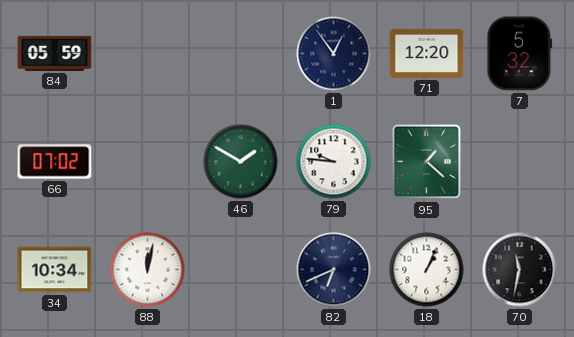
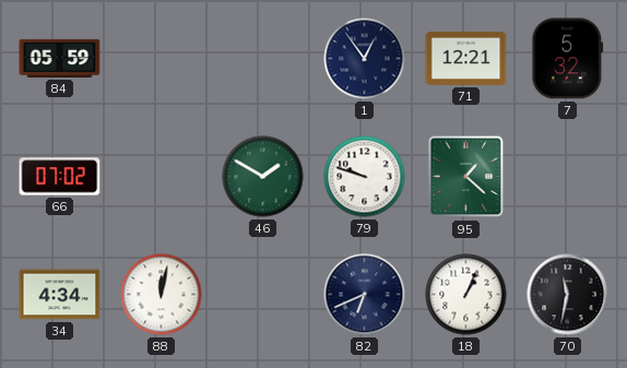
71: 12:20 -> 12:21 (466, 58)
79: 9:46 -> 9:48 (365, 177)
34: 10:34 -> 4:34 (60, 295)
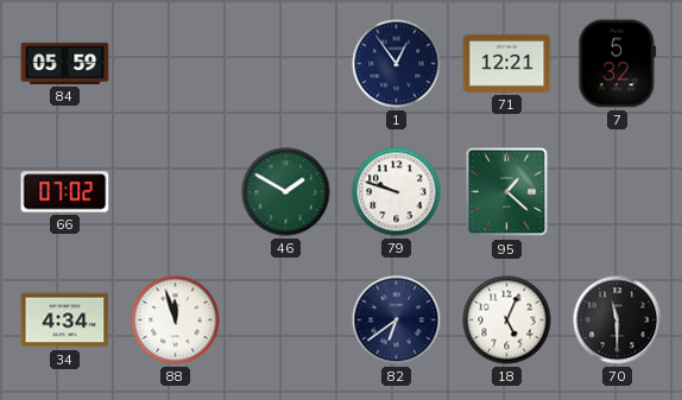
88: 12:02 -> 11:57 (176, 320)
82: 6:41 -> 6:39 (397, 320)
18: 1:04 -> 5:04 (507, 320)
70: 11:32 -> 11:30 (618, 320)
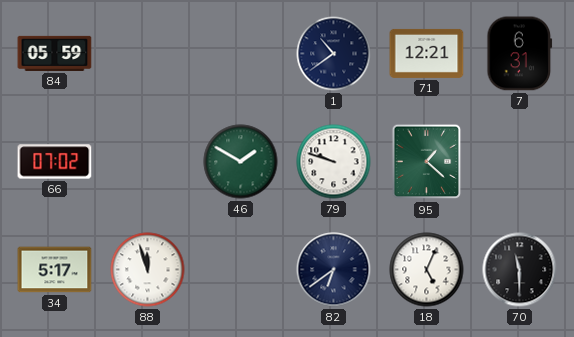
1: 12:54 -> 10:39 (334, 54)
7: 5:32 -> 6:31 (520, 54)
34: 4:34 -> 5:17 (55, 270)
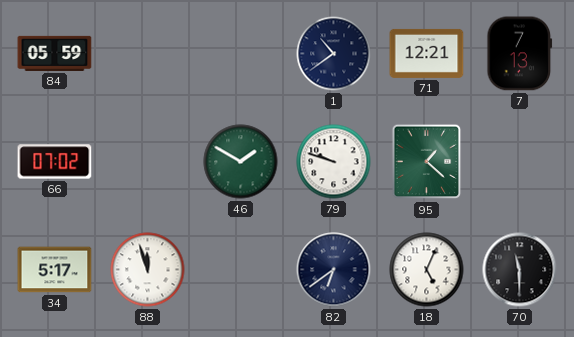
7: 6:31 -> 7:13 (520, 54)
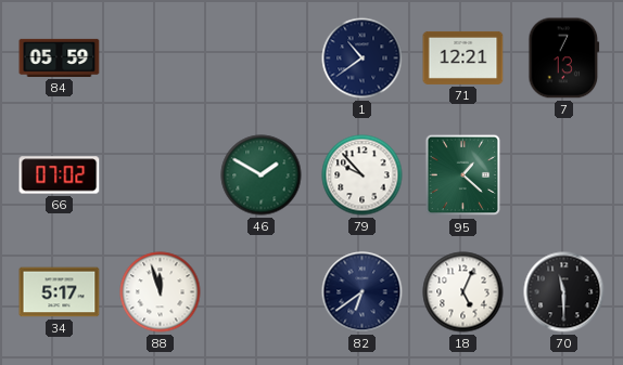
79: 9:48 -> 9:53 (363, 175)
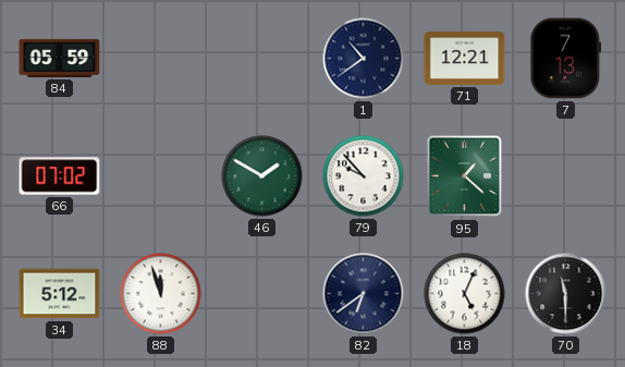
34: 5:17 -> 5:12 (60, 294)
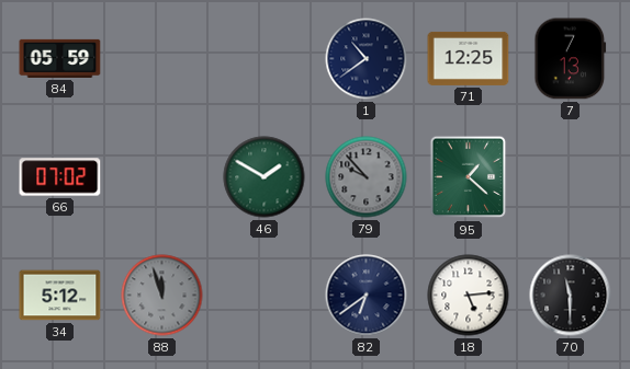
71: 12:21 -> 12:25 (469, 58)
79 dial: white -> grey (367, 177)
88 dial: white -> grey (162, 296)
18: 5:04 -> 5:14 (469, 296)
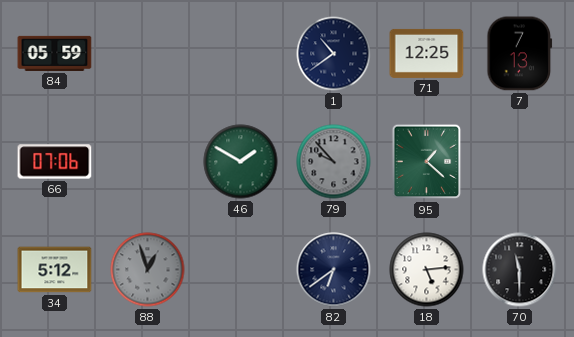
66: 07:02 -> 07:06 (55, 162)
88: 11:57 -> 12:57 (148, 270)
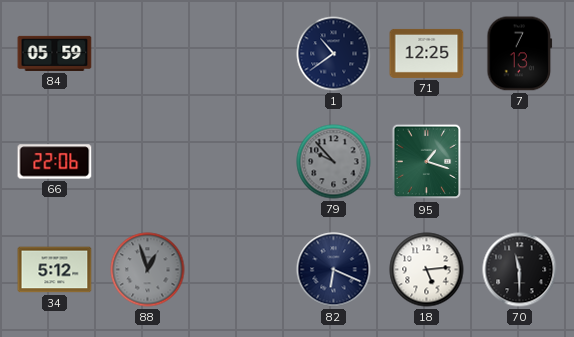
66: 07:06 -> 22:06 (55, 162)
46: 1:50 -> none (241, 162)
95: 1:22 -> 1:18 (427, 162)
82: 6:39 -> 6:19 (334, 270)
